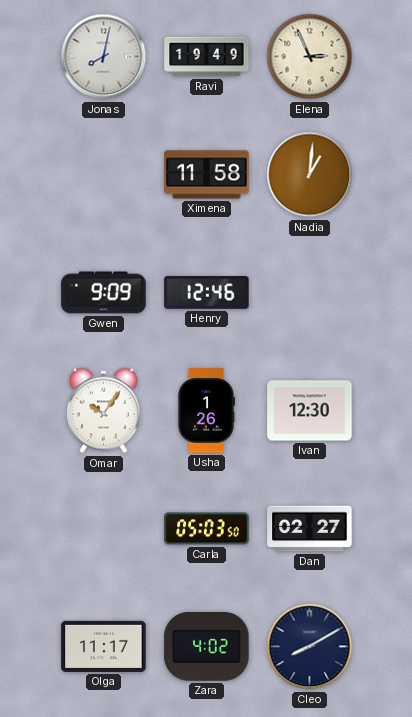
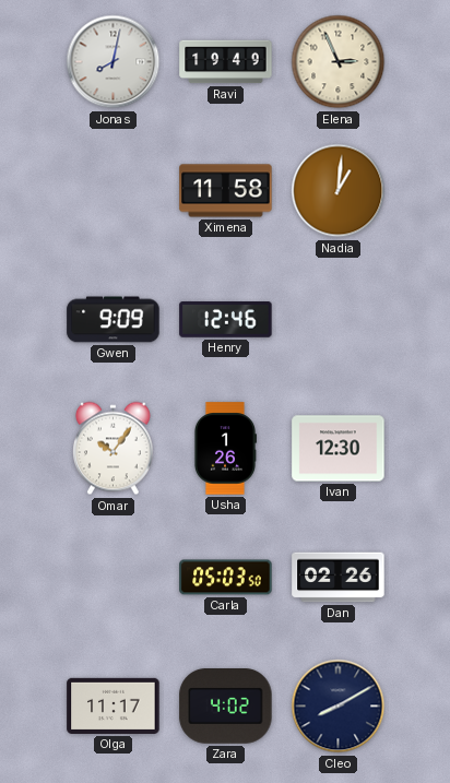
Dan: 02:27 -> 02:26 (339, 578)
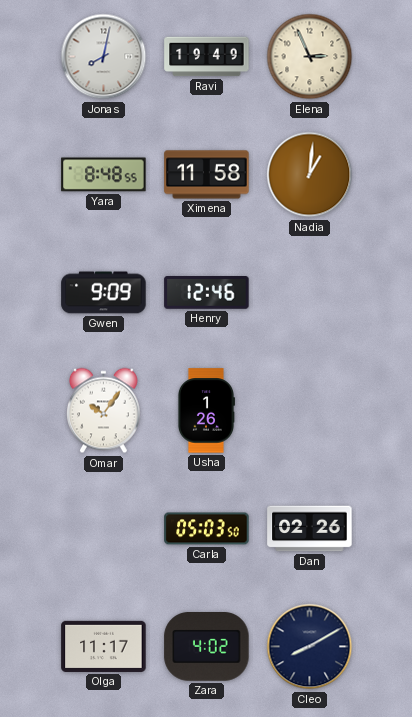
Yara: none -> 8:48 (104, 175)
Ivan: 12:30 -> none (339, 449)
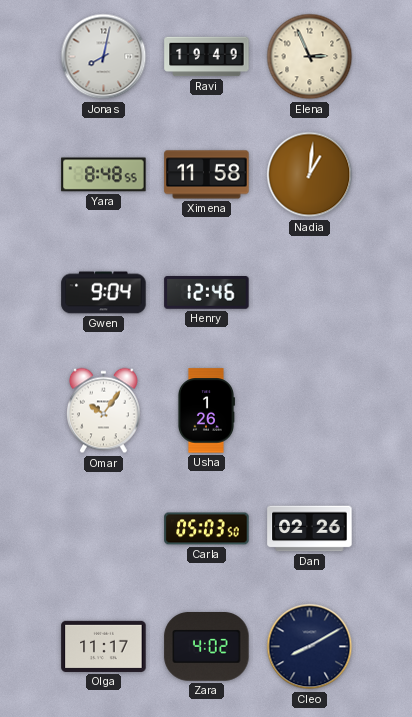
Gwen: 9:09 -> 9:04 (104, 293)
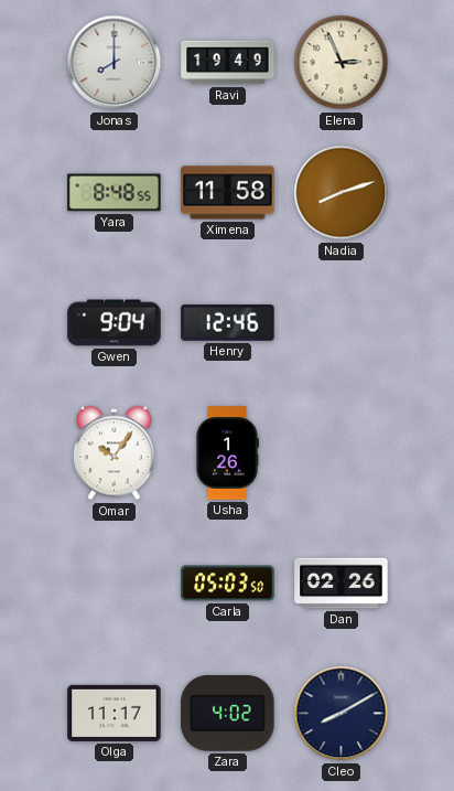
Jonas: 8:02 -> 8:00 (115, 63)
Nadia: 1:01 -> 8:12 (342, 193)
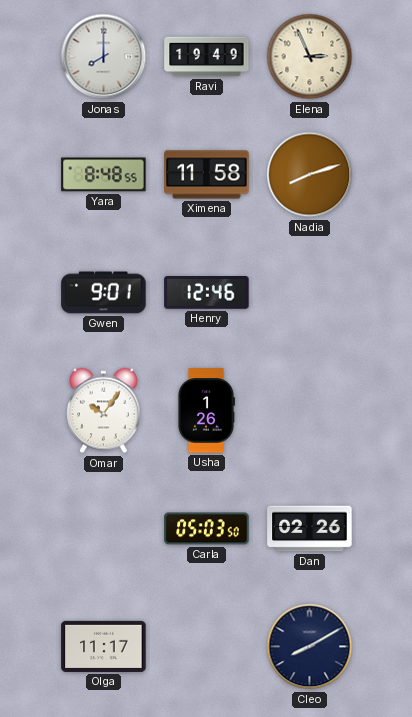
Gwen: 9:04 -> 9:01 (104, 293)
Zara: 4:02 -> none (228, 714)
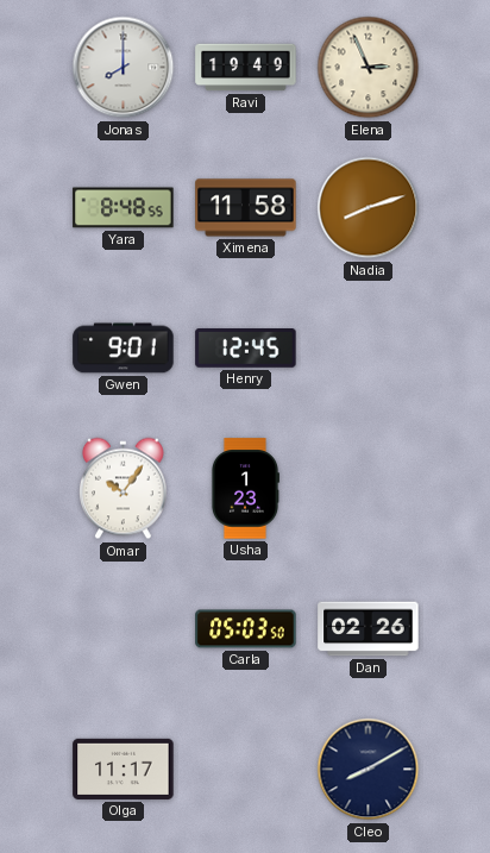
Henry: 12:46 -> 12:45 (246, 349)
Usha: 1:26 -> 1:23 (245, 489)
